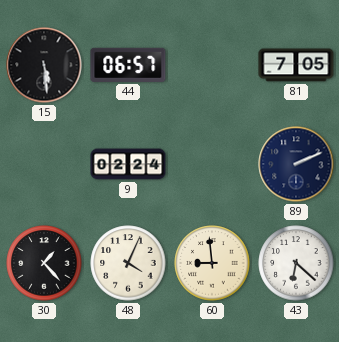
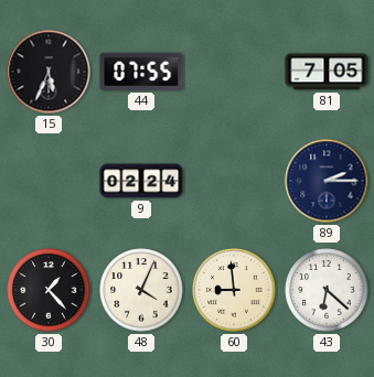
15: 5:29 -> 5:34 (49, 72)
44: 06:57 -> 07:55 (141, 72)
89: 2:11 -> 2:15 (327, 181)
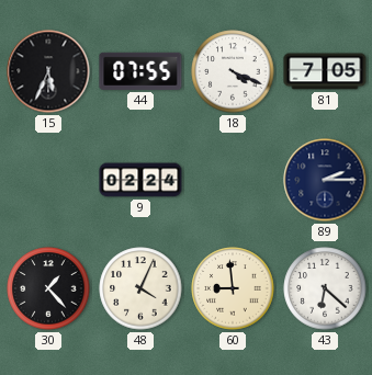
18: none -> 4:19 (233, 71)
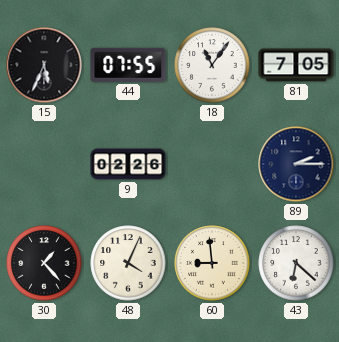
18: 4:19 -> 11:06 (212, 65)
9: 02:24 -> 02:26 (128, 164)
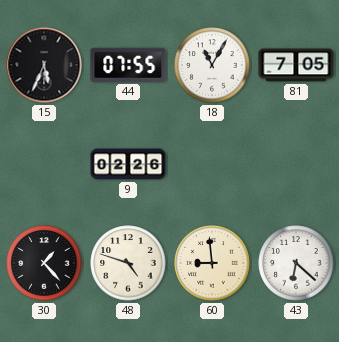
18: 11:06 -> 11:05 (212, 65)
89: 2:15 -> none (296, 164)
48: 4:04 -> 4:48 (128, 263)
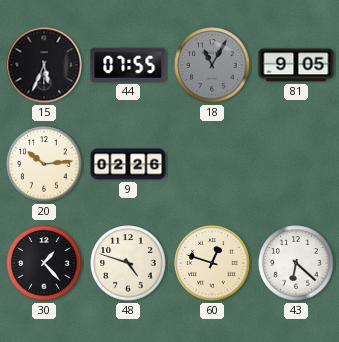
18 dial: white -> grey (212, 65)
81: 7:05 -> 9:05 (296, 65)
20: none -> 10:14 (44, 164)
60: 8:59 -> 12:48 (212, 263)
